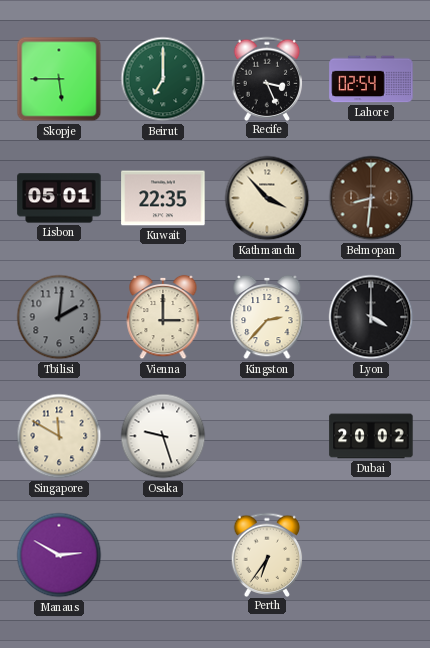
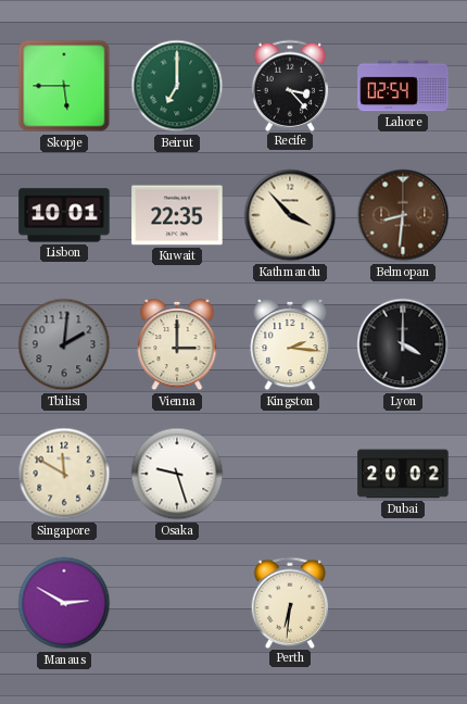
Recife: 3:26 -> 3:23 (290, 85)
Lisbon: 05:01 -> 10:01 (64, 215)
Kingston: 2:37 -> 2:16 (290, 344)
Perth: 6:36 -> 6:31 (290, 602)
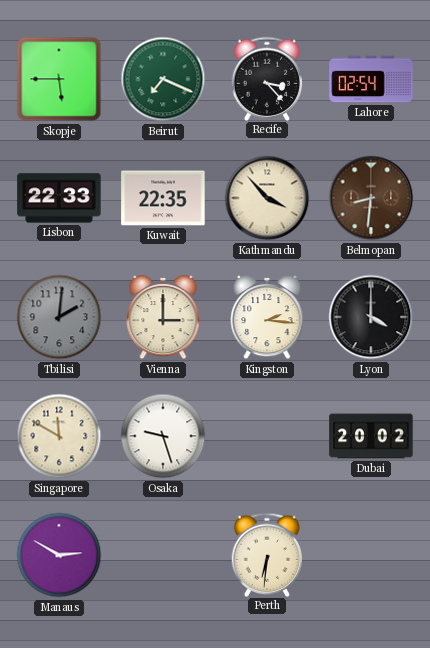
Beirut: 7:00 -> 7:19 (163, 79)
Lisbon: 10:01 -> 22:33 (59, 198)
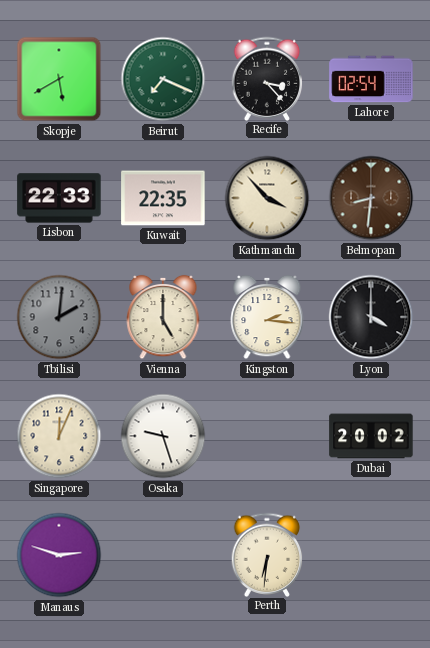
Skopje: 5:45 -> 5:40 (59, 79)
Vienna: 3:00 -> 5:00 (163, 317)
Singapore: 11:50 -> 12:04 (59, 436)
Manaus: 2:50 -> 2:48 (59, 555)
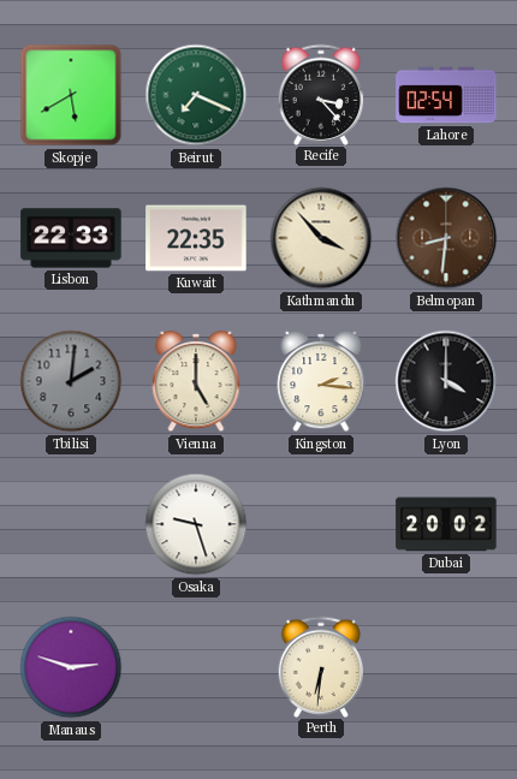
Singapore: 12:04 -> none (59, 436)
